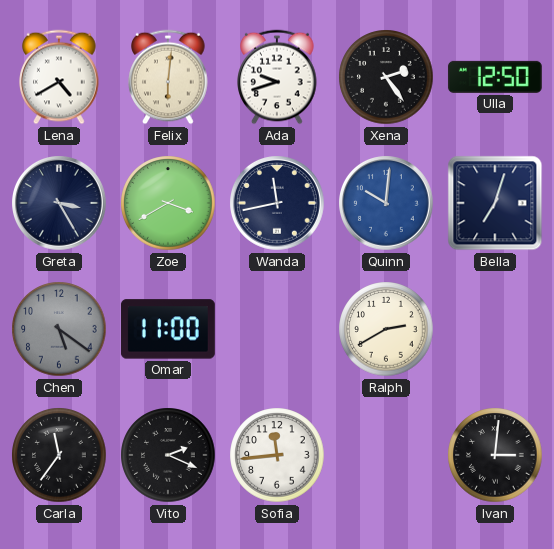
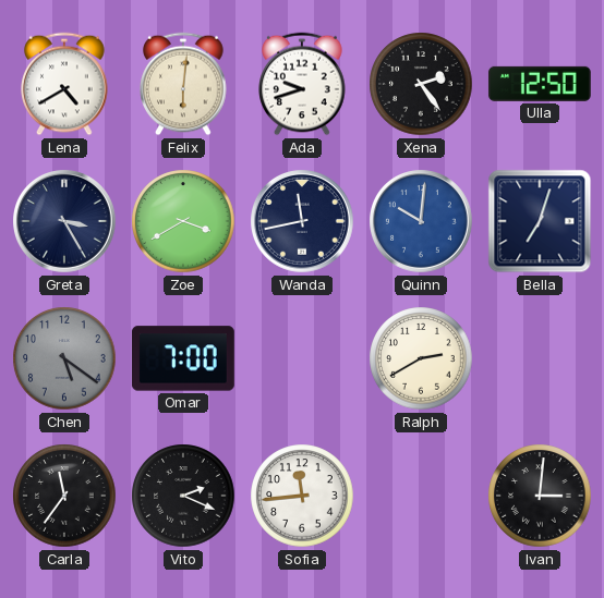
Omar: 11:00 -> 7:00 (183, 358)
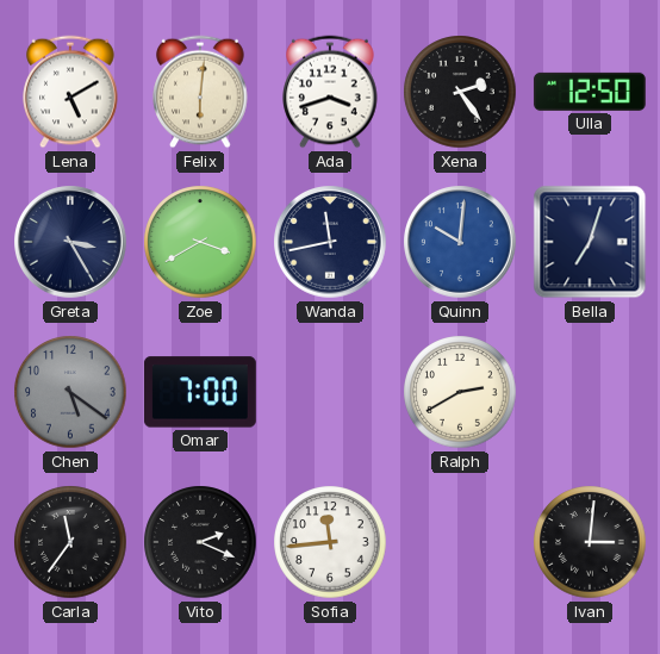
Lena: 4:40 -> 5:10 (70, 92)
Ada: 9:42 -> 3:42 (330, 92)
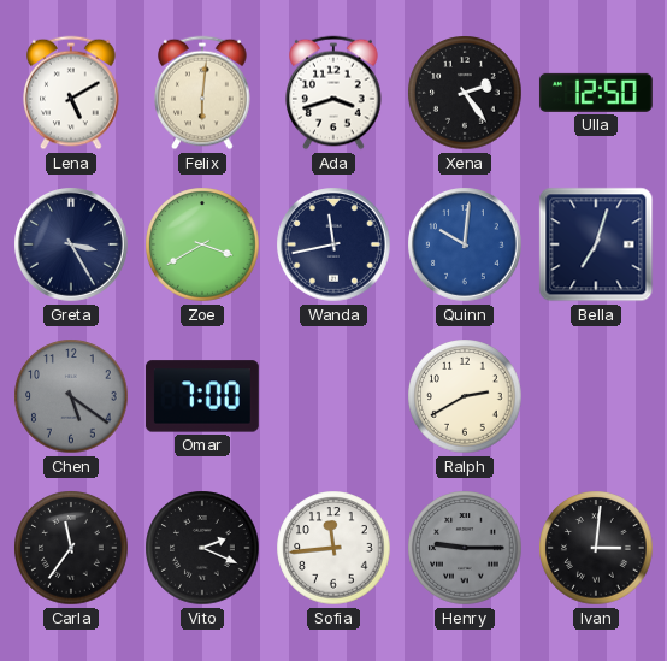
Henry: none -> 9:15 (465, 548)
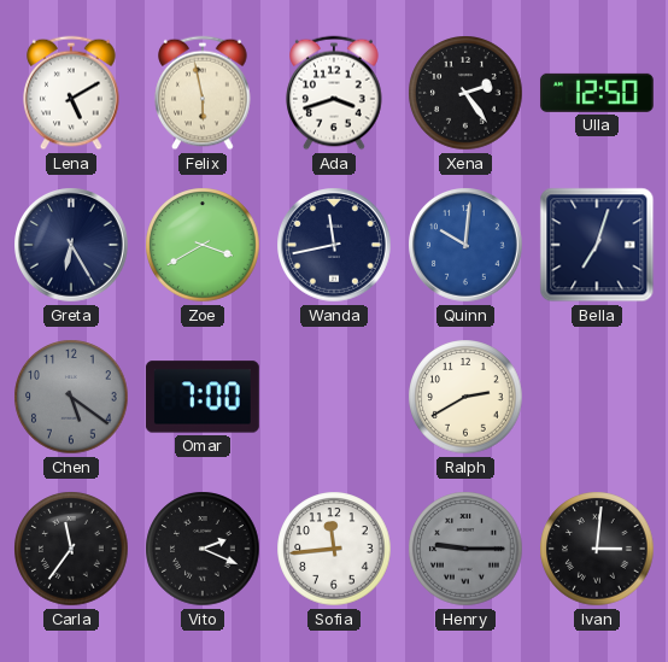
Felix: 6:01 -> 5:58 (203, 93)
Greta: 3:25 -> 6:25 (72, 246)
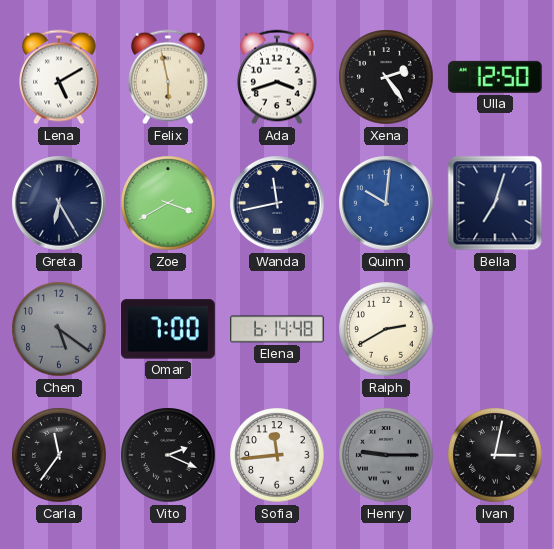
Elena: none -> 6:14 (278, 329)
Ivan: 3:01 -> 3:02 (495, 455)
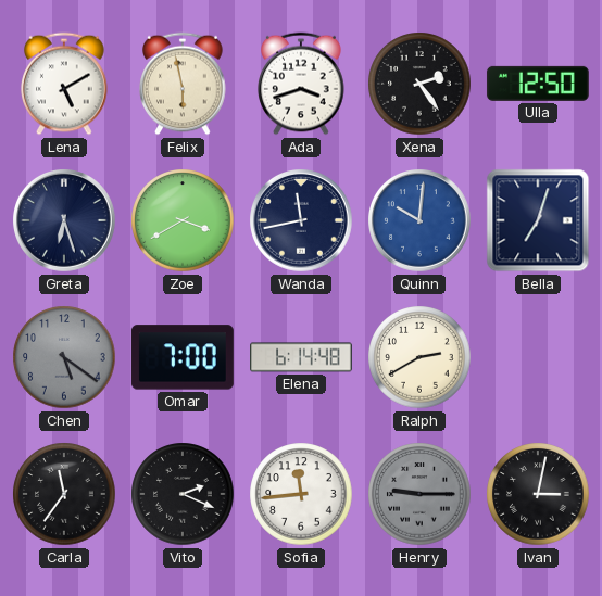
Greta: 6:25 -> 6:27 (65, 221)
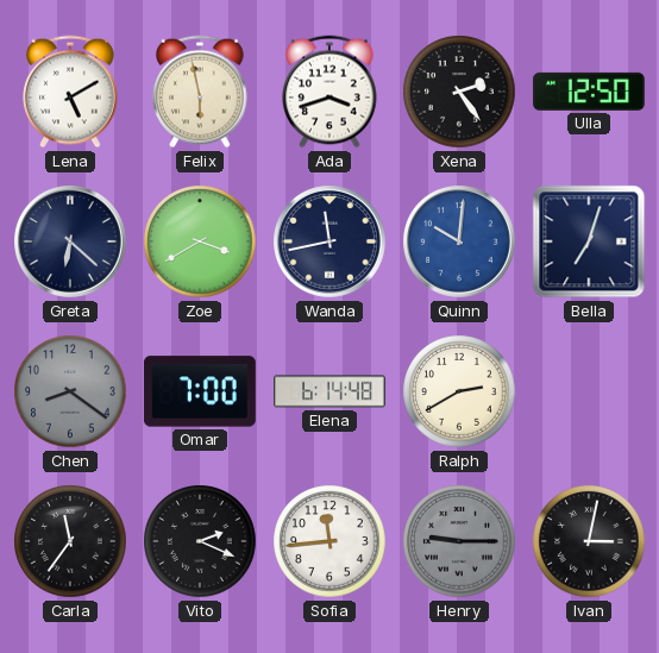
Greta: 6:27 -> 6:22 (71, 243)
Chen: 5:21 -> 8:21 (70, 391)
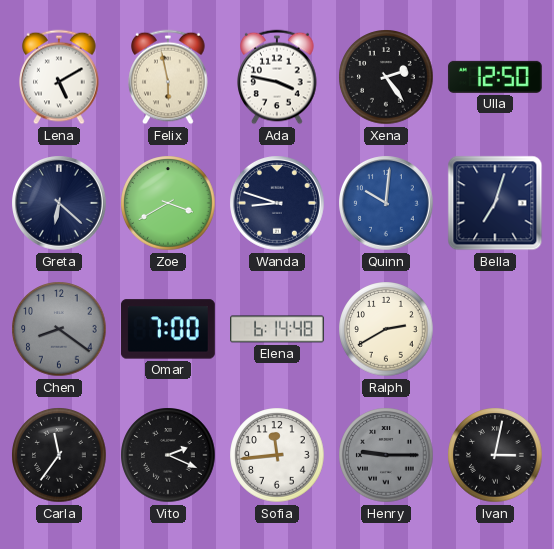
Ada: 3:42 -> 3:47 (277, 77)
Wanda: 11:43 -> 8:48 (278, 204)
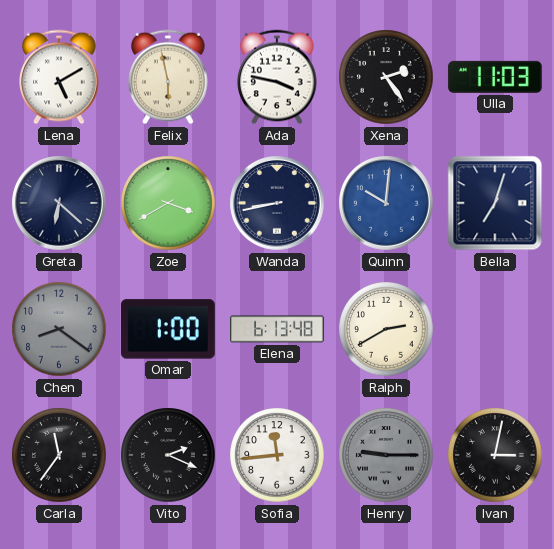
Ulla: 12:50 -> 11:03 (495, 77)
Wanda: 8:48 -> 8:43 (278, 204)
Omar: 7:00 -> 1:00 (168, 329)
Elena: 6:14 -> 6:13 (278, 329)
